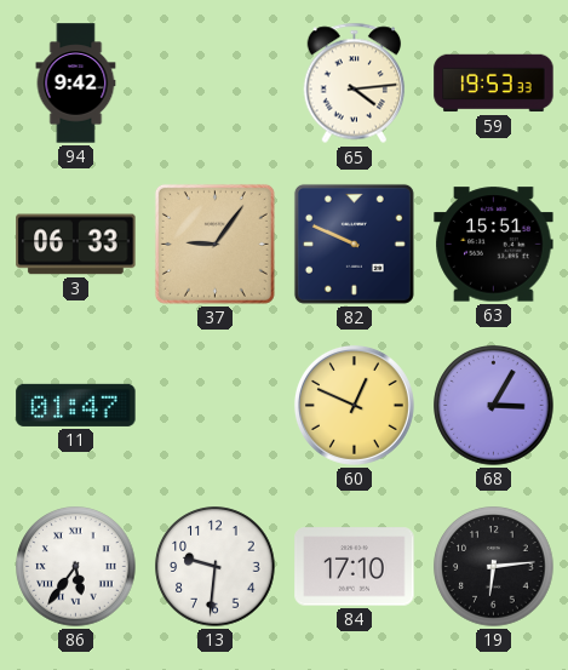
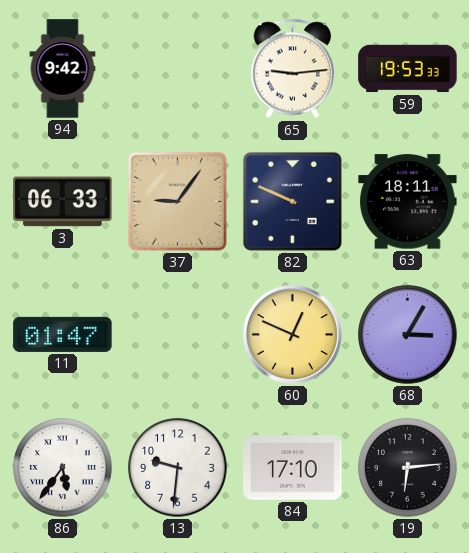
65: 4:14 -> 9:14 (293, 69)
63: 15:51 -> 18:11 (408, 202)
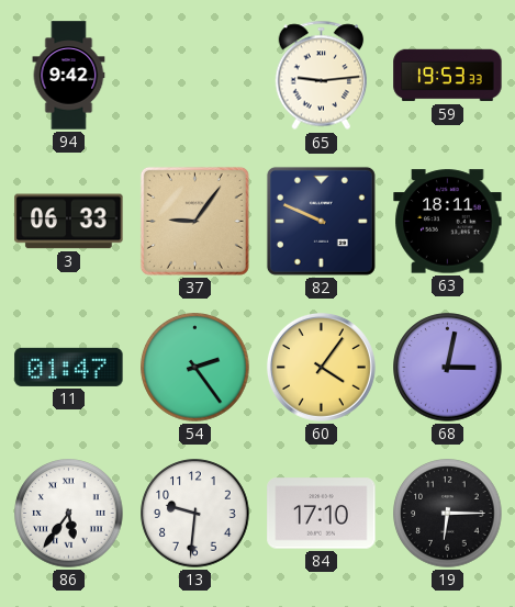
54: none -> 2:24 (195, 368)
60: 12:49 -> 4:06 (321, 367)
68: 3:05 -> 3:02 (448, 368)
19: 6:14 -> 6:15 (448, 514)
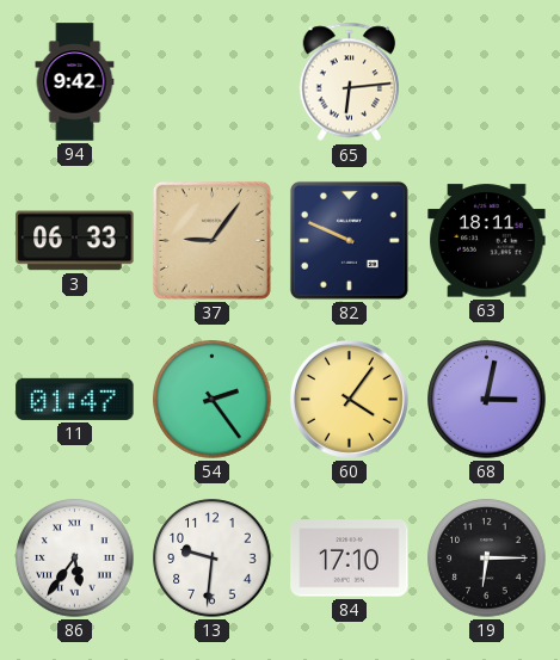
65: 9:14 -> 6:14 (350, 82)
59: 19:53 -> none (448, 76)
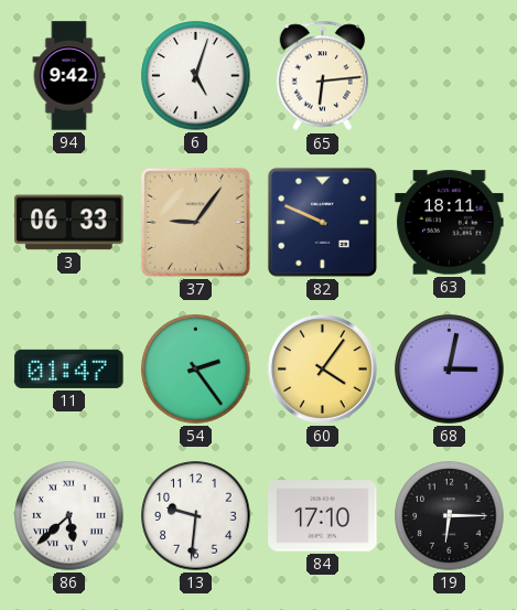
6: none -> 5:03 (196, 76)
86: 5:36 -> 5:38 (69, 516)
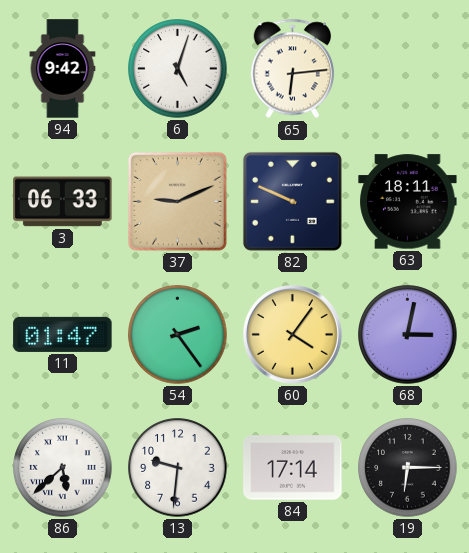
37: 9:06 -> 9:11 (177, 201)
84: 17:10 -> 17:14 (293, 468)
